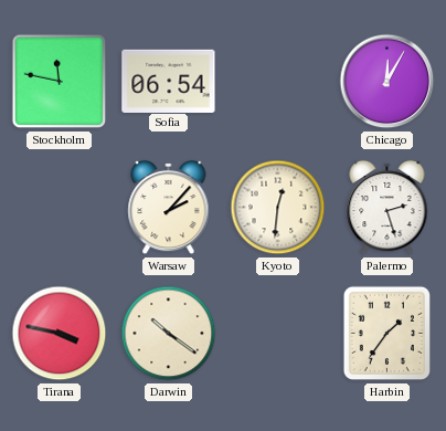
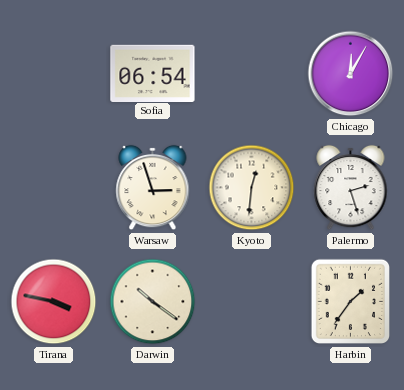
Stockholm: 11:47 -> none (60, 82)
Warsaw: 2:07 -> 2:57 (153, 188)
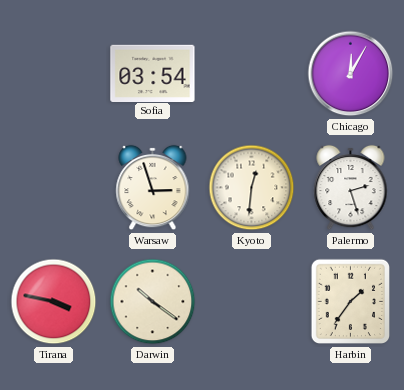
Sofia: 06:54 -> 03:54 (153, 73)
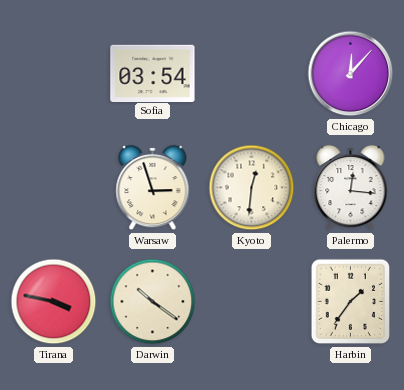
Chicago: 12:05 -> 12:07 (351, 74)
Palermo: 2:27 -> 12:16 (351, 188)
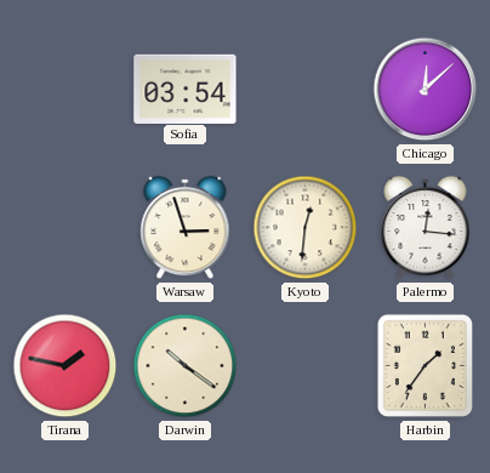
Chicago: 12:07 -> 12:08 (426, 90)
Tirana: 3:47 -> 1:47 (65, 366)
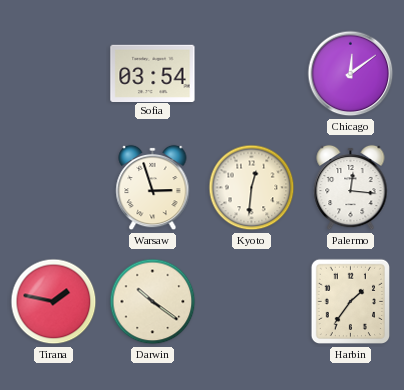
Chicago: 12:08 -> 12:09 (351, 74)
